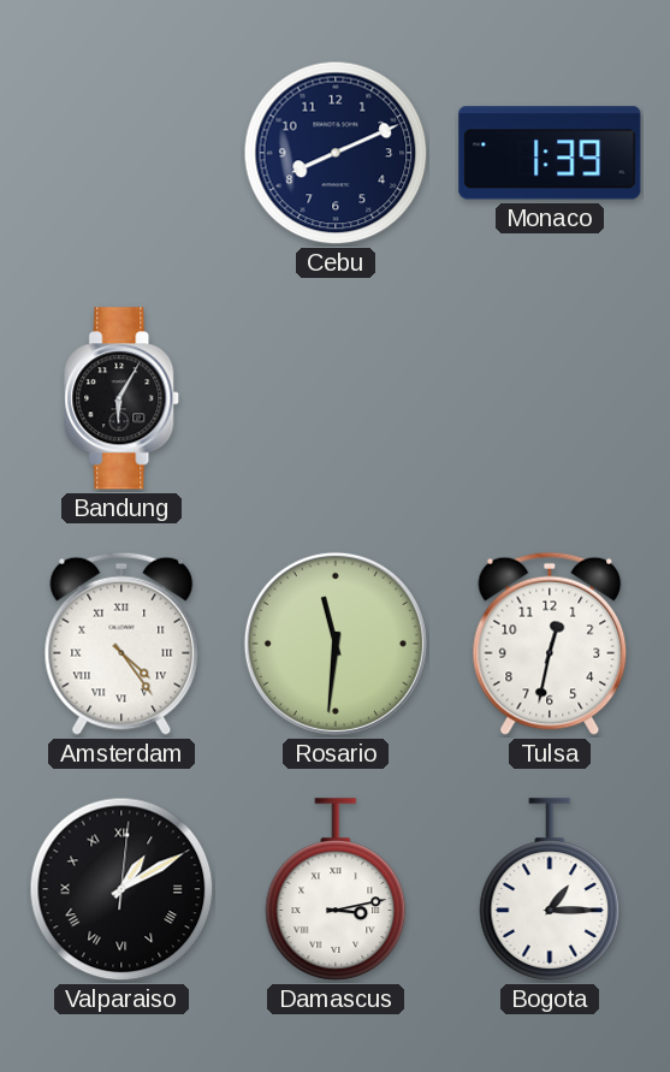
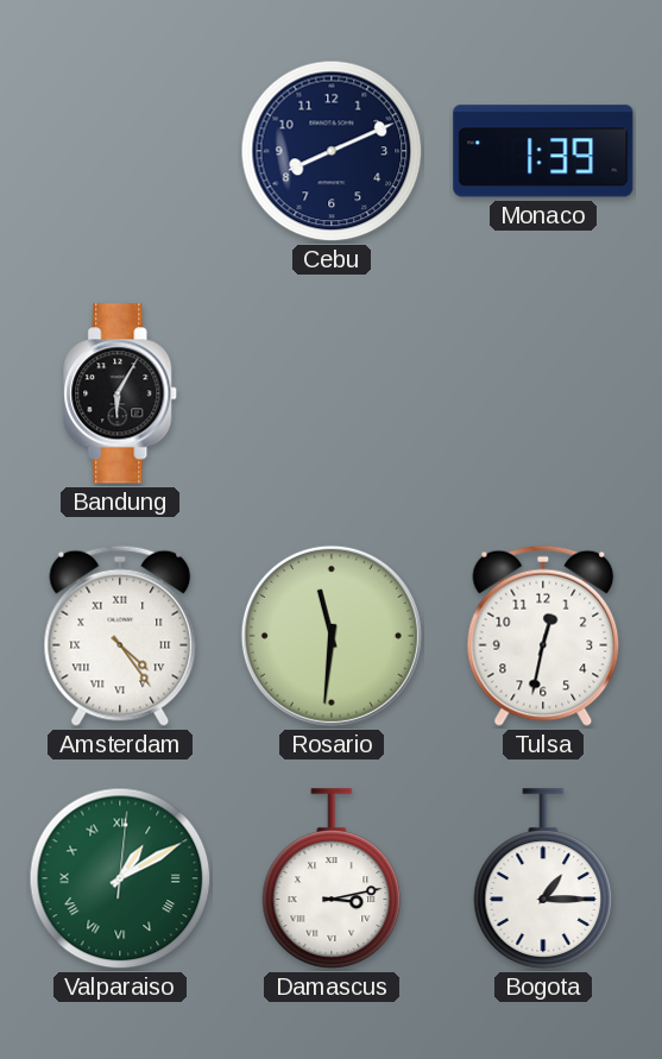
Valparaiso dial: black -> green (120, 878)
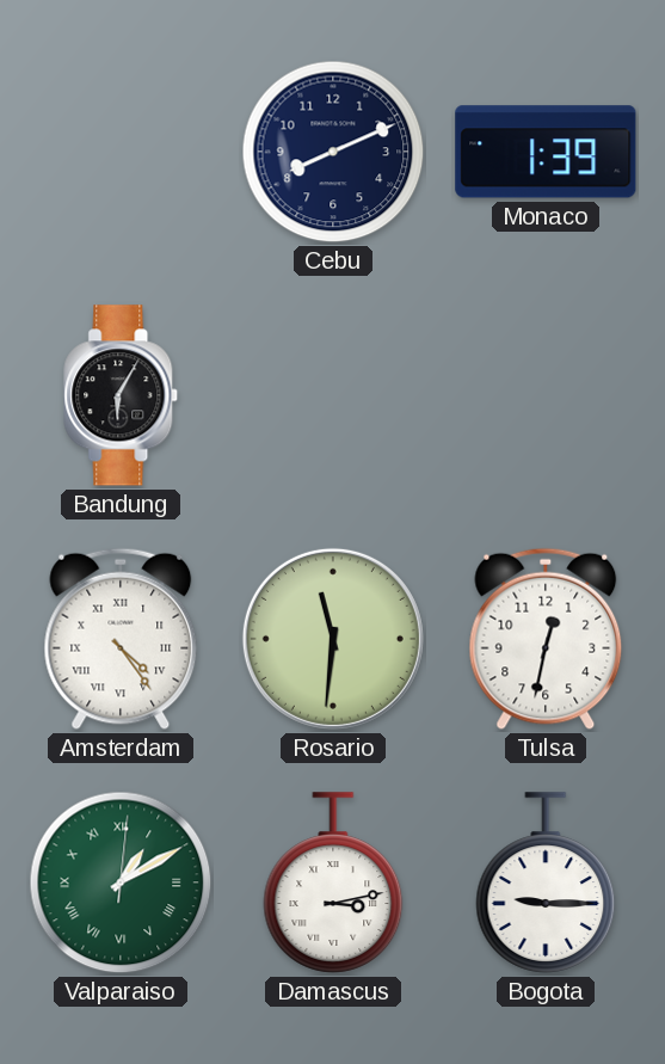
Bogota: 1:15 -> 9:15 (546, 882)
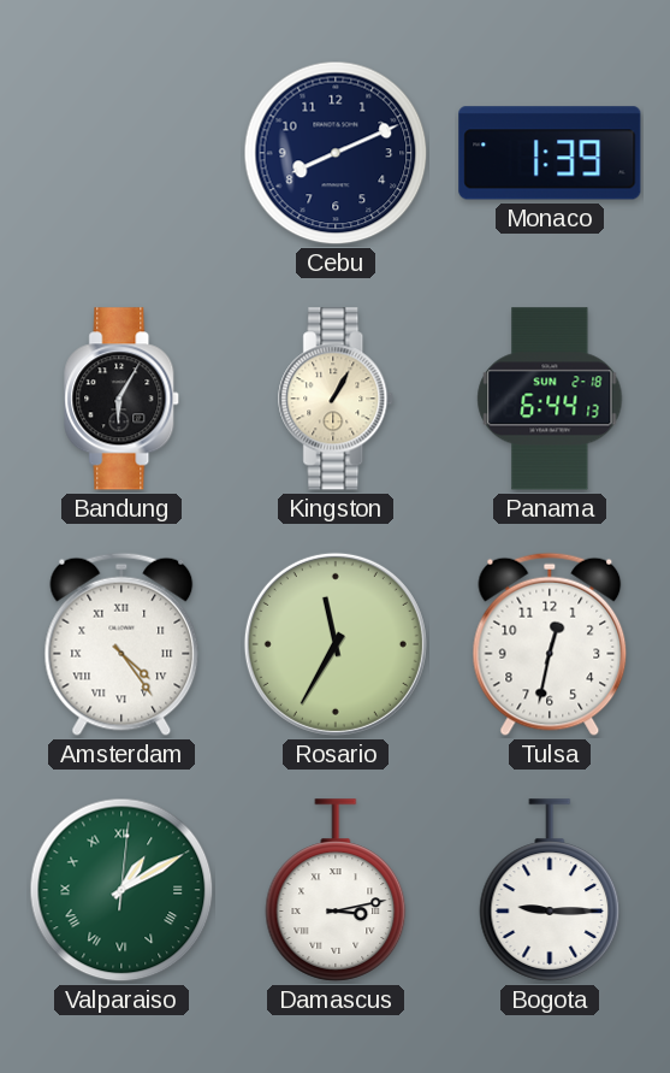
Kingston: none -> 1:05 (337, 399)
Panama: none -> 6:44 (550, 399)
Rosario: 11:31 -> 11:35 (336, 644)
